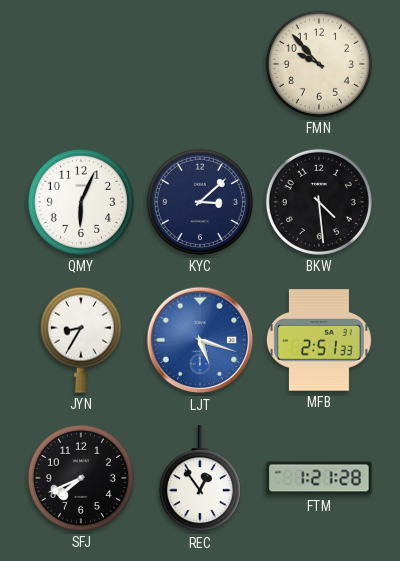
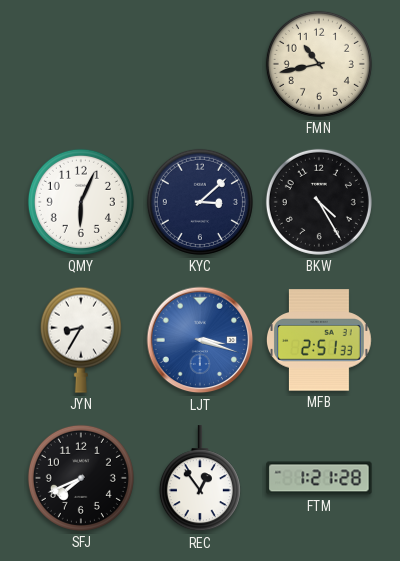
FMN: 9:53 -> 10:43 (319, 64)
BKW: 4:29 -> 4:25 (319, 202)
LJT: 5:18 -> 3:18 (200, 340)
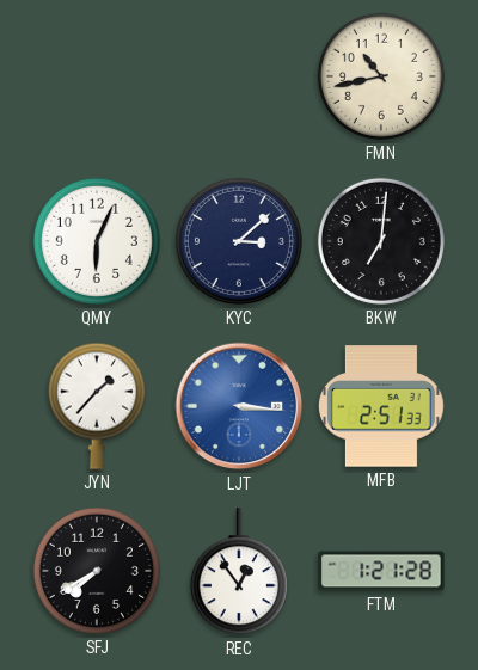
BKW: 4:25 -> 7:01 (381, 241)
JYN: 8:35 -> 1:37 (97, 406)
LJT: 3:18 -> 3:16 (239, 406)
SFJ: 7:41 -> 7:40 (97, 571)
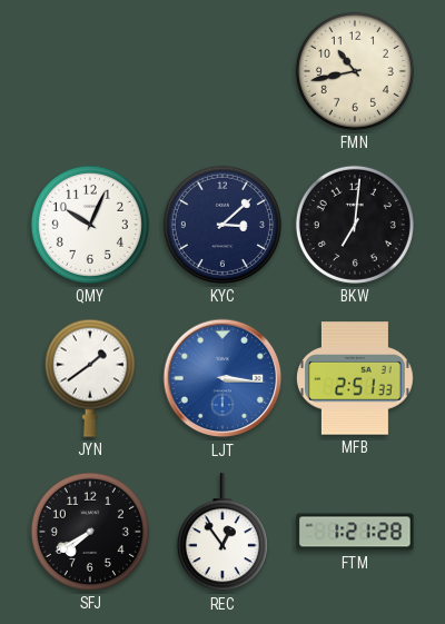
QMY: 6:04 -> 10:04 (90, 225)
JYN: 1:37 -> 1:39 (90, 378)
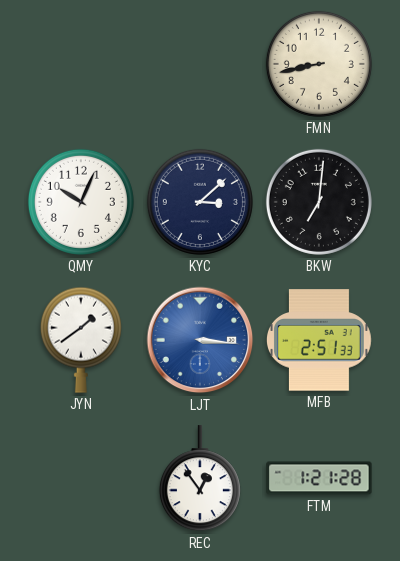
FMN: 10:43 -> 8:43 (319, 64)
SFJ: 7:40 -> none (90, 532)
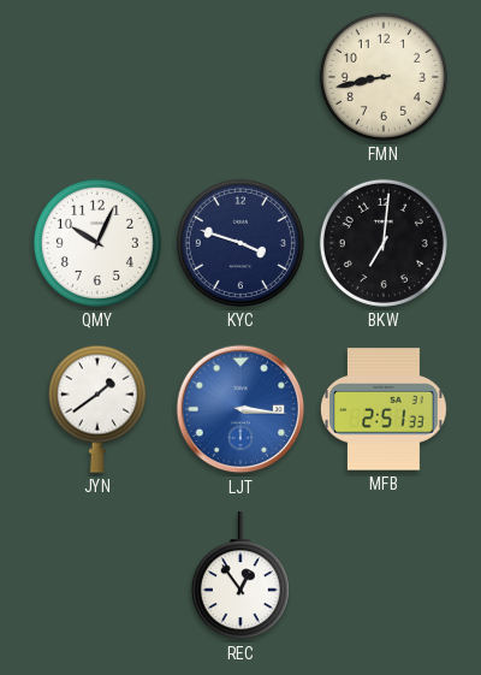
KYC: 3:08 -> 3:48 (240, 243)
FTM: 1:21 -> none (319, 478)
